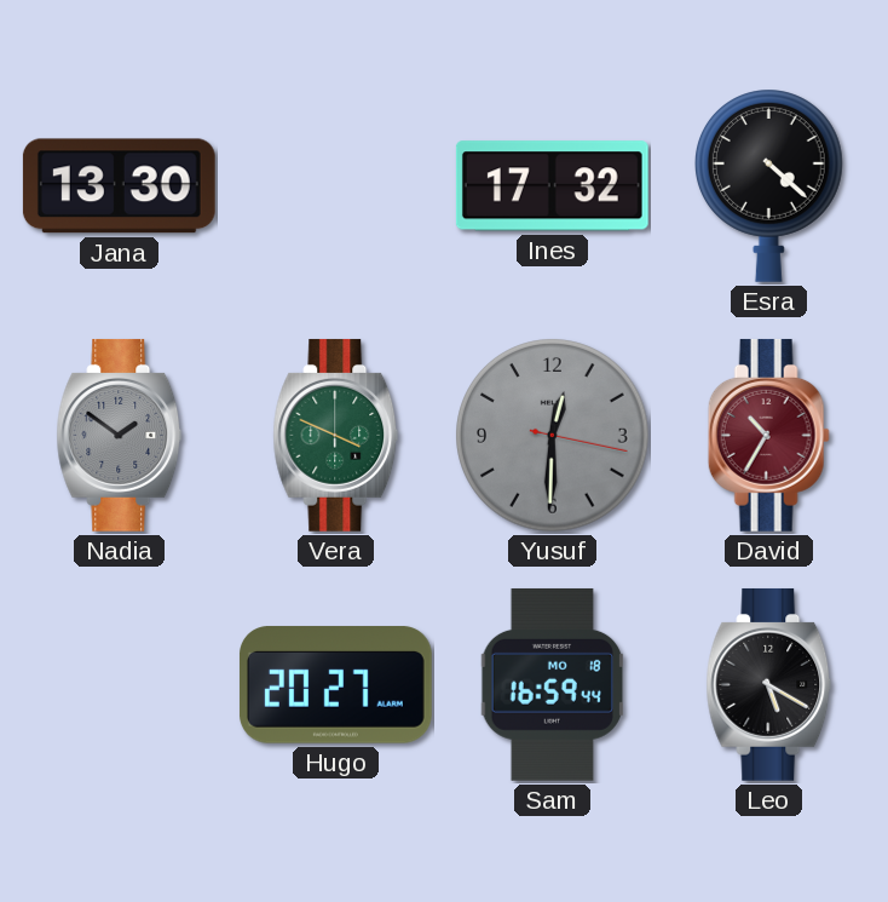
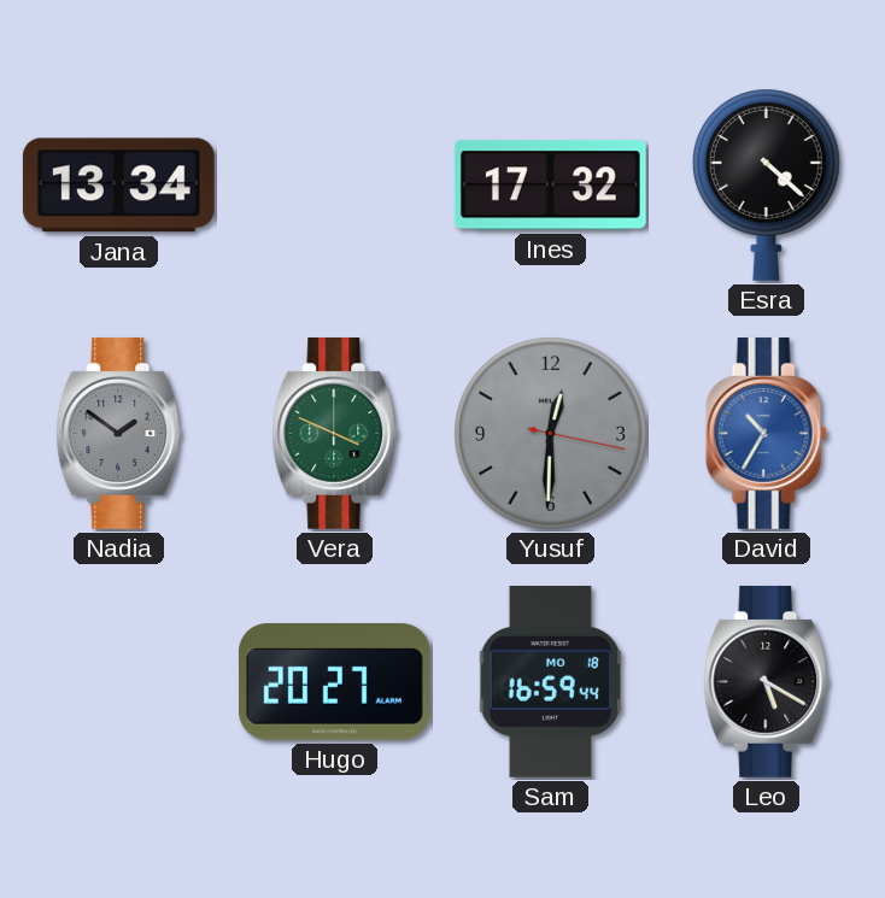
Jana: 13:30 -> 13:34 (118, 186)
David dial: burgundy -> blue (766, 433)
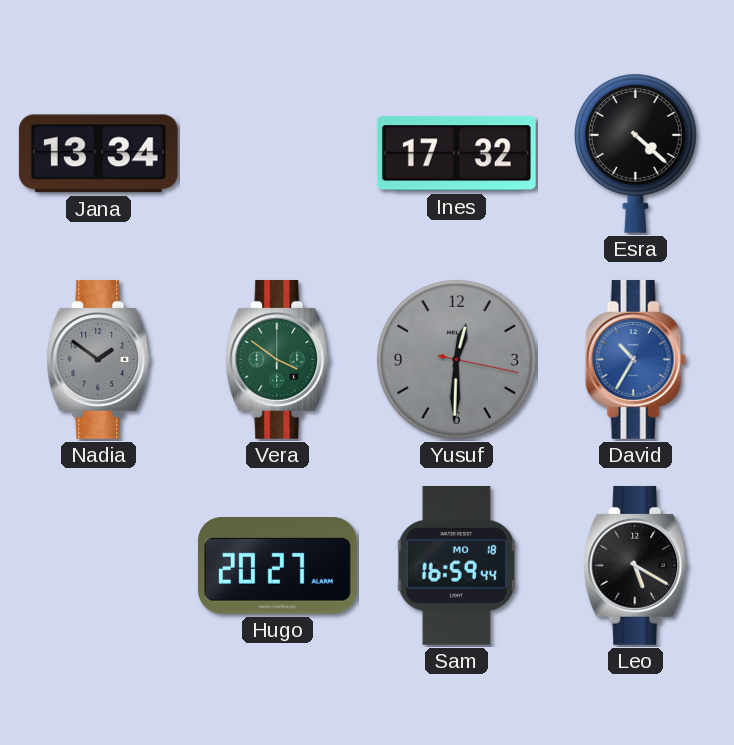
Vera: 3:49 -> 3:51 (278, 359)
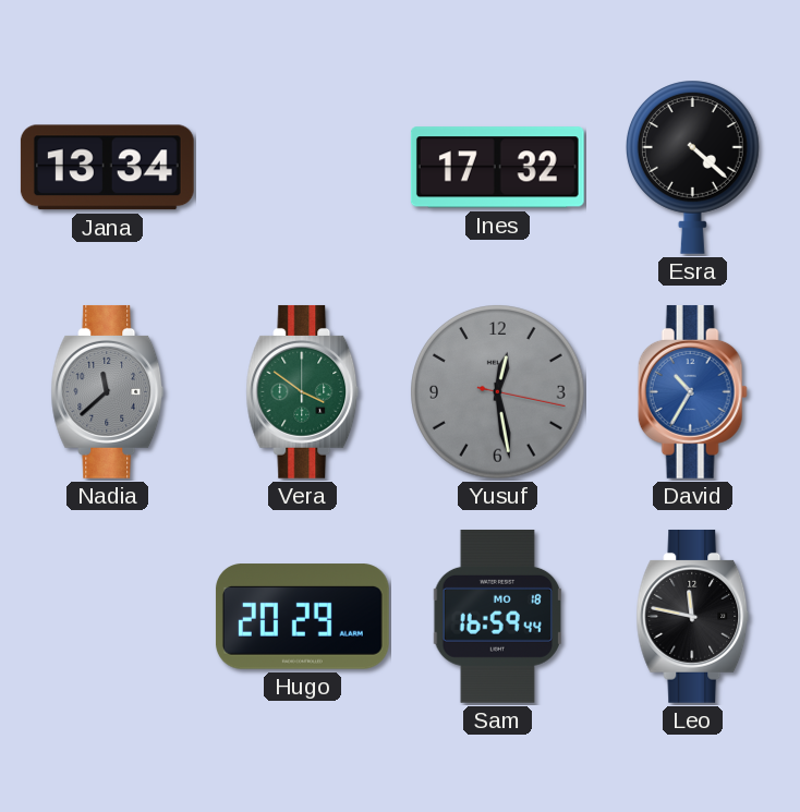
Nadia: 1:51 -> 11:38 (108, 391)
Yusuf: 12:30 -> 12:28 (498, 392)
Hugo: 20:27 -> 20:29 (302, 617)
Leo: 5:20 -> 11:47 (693, 616)
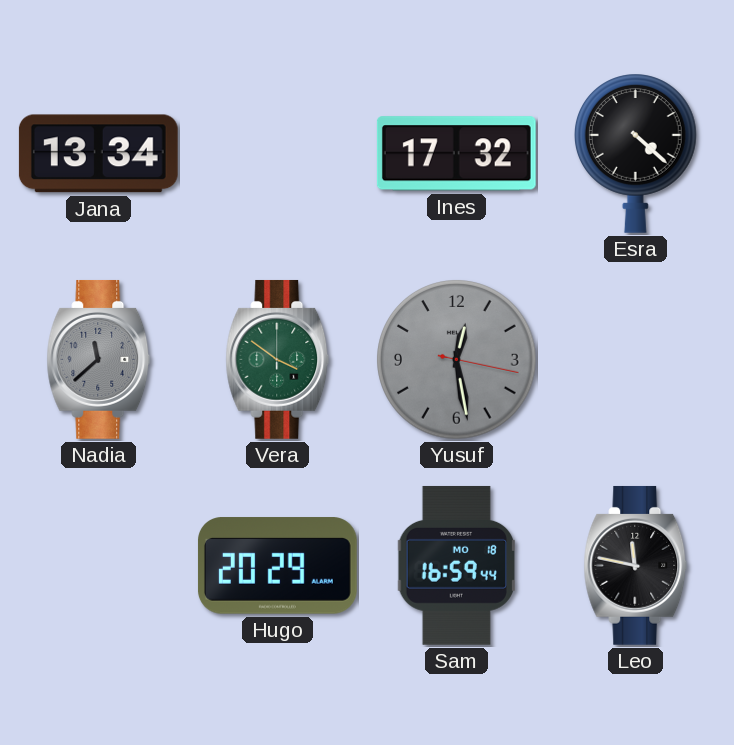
David: 10:35 -> none (692, 391)
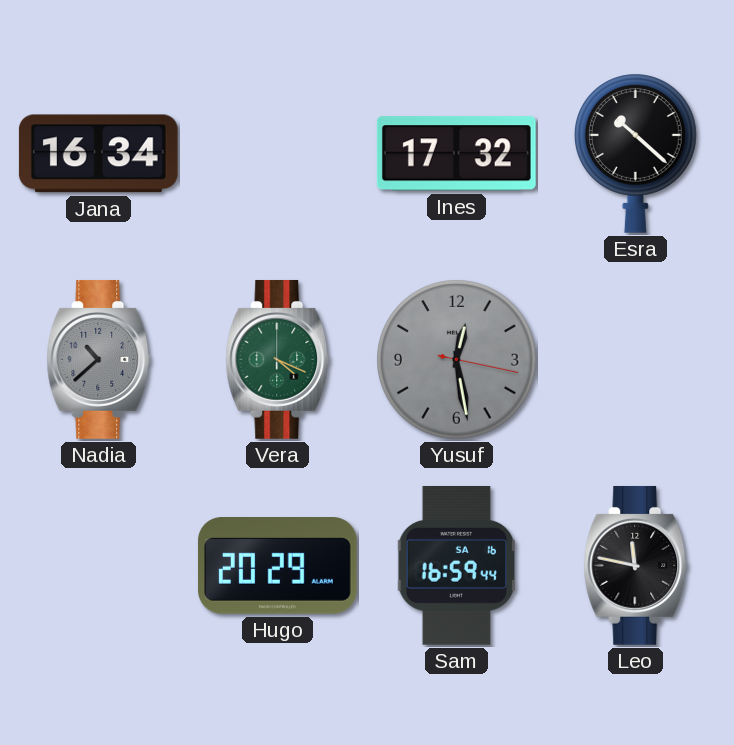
Jana: 13:34 -> 16:34 (98, 154)
Esra: 4:22 -> 10:22 (635, 153)
Nadia: 11:38 -> 10:38 (99, 359)
Vera: 3:51 -> 4:19 (278, 359)
Sam date: MO 18 -> SA 16 (456, 565)
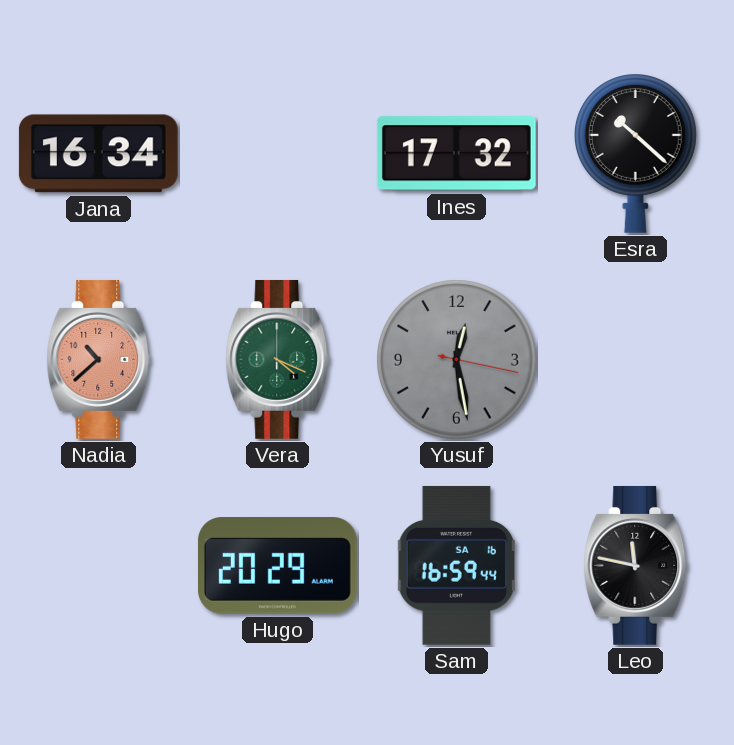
Nadia dial: grey -> salmon (99, 359)
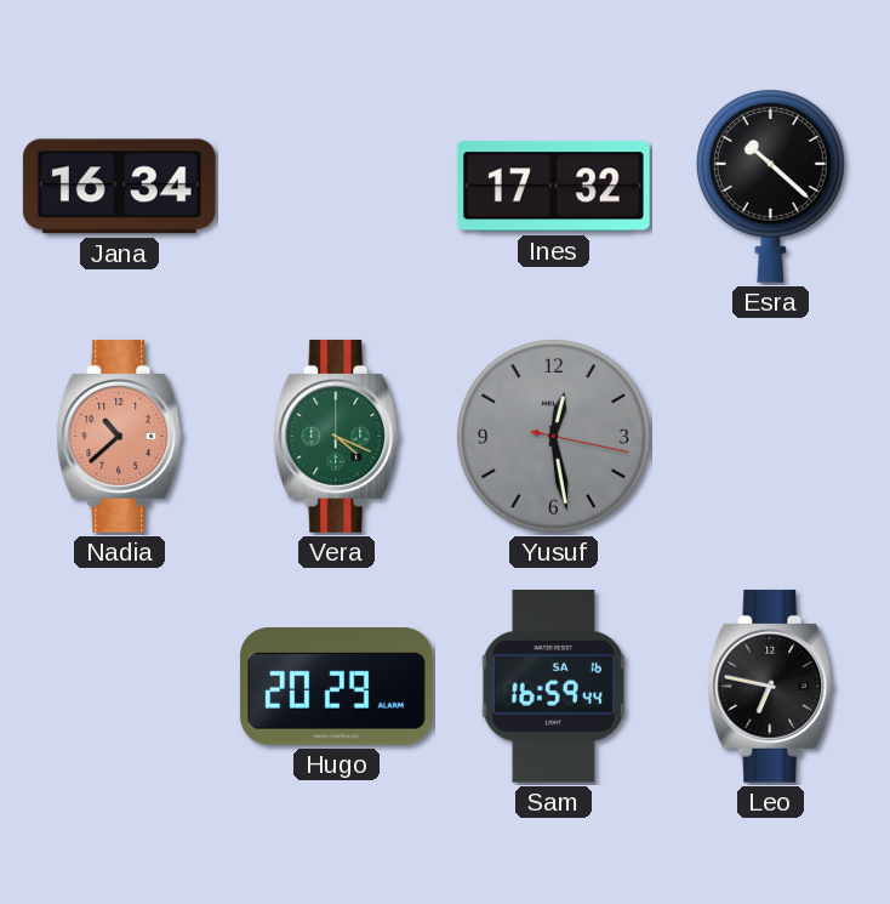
Leo: 11:47 -> 6:47 (771, 686)
